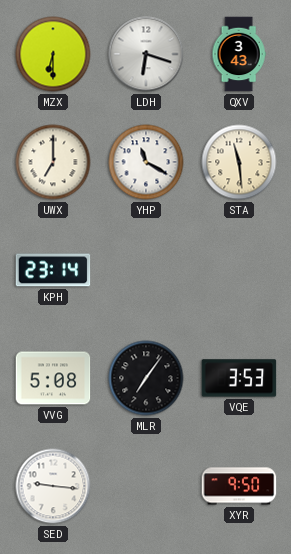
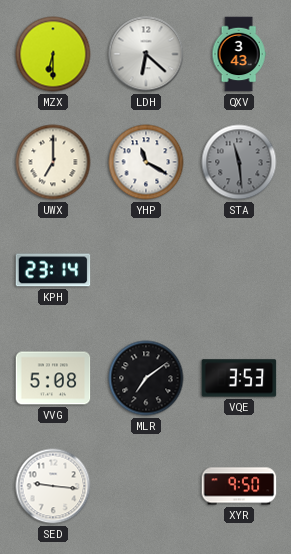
LDH: 6:18 -> 6:22 (146, 54)
STA dial: cream -> grey (239, 162)
MLR: 7:06 -> 7:09 (146, 378)
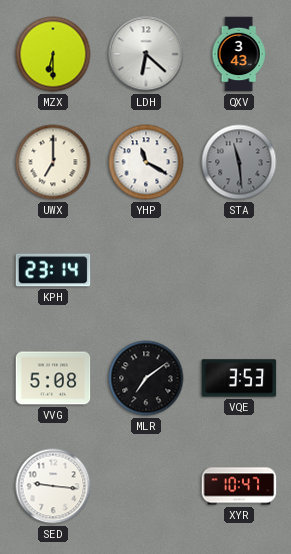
XYR: 9:50 -> 10:47 (239, 486)
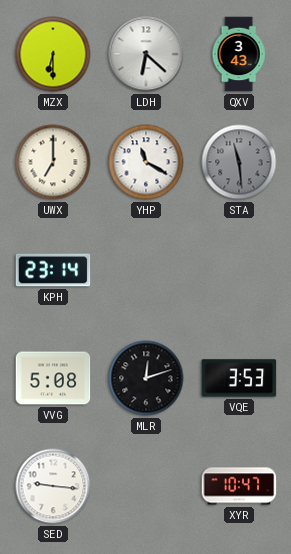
MLR: 7:09 -> 12:12 (146, 378)
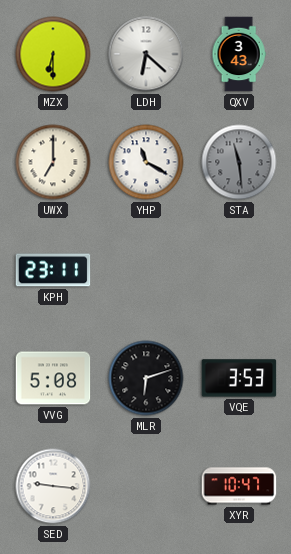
KPH: 23:14 -> 23:11 (53, 270)
MLR: 12:12 -> 6:12 (146, 378)
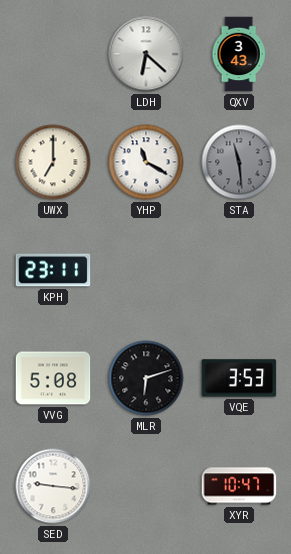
MZX: 6:30 -> none (53, 54)
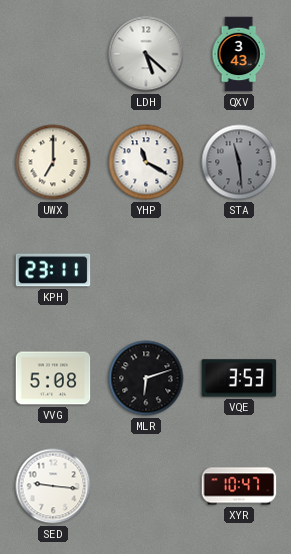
LDH: 6:22 -> 5:22 (146, 54)
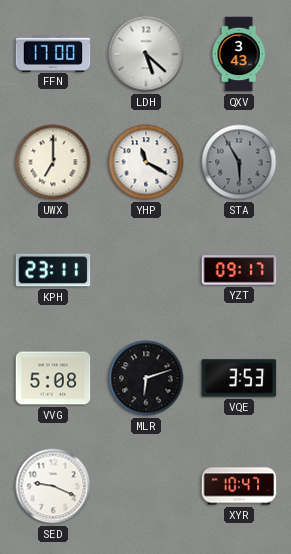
FFN: none -> 17:00 (53, 53)
STA: 11:29 -> 5:55 (239, 162)
YZT: none -> 09:17 (239, 270)
SED: 9:16 -> 9:19 (53, 486)
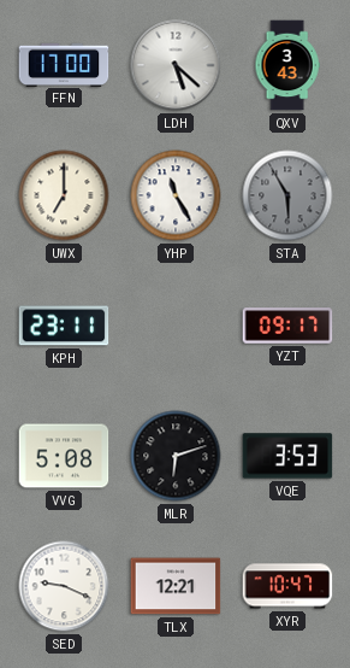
YHP: 11:20 -> 11:25 (176, 195)
TLX: none -> 12:21 (176, 586)
